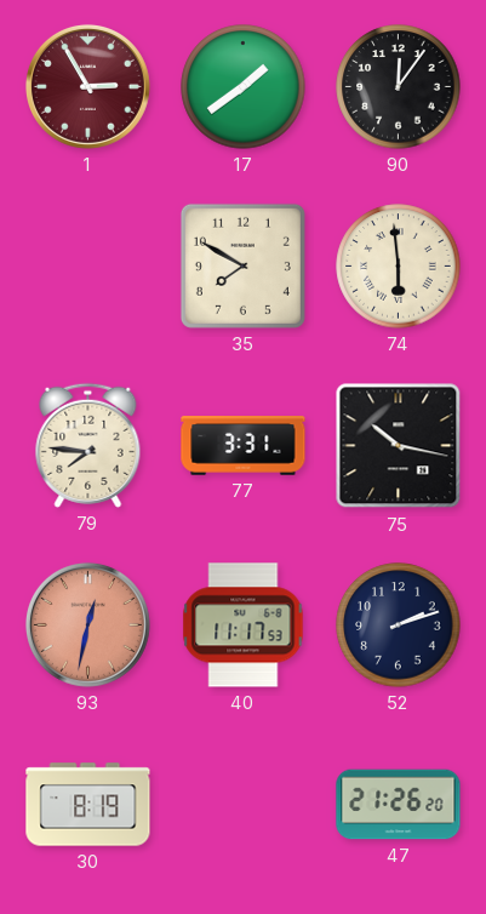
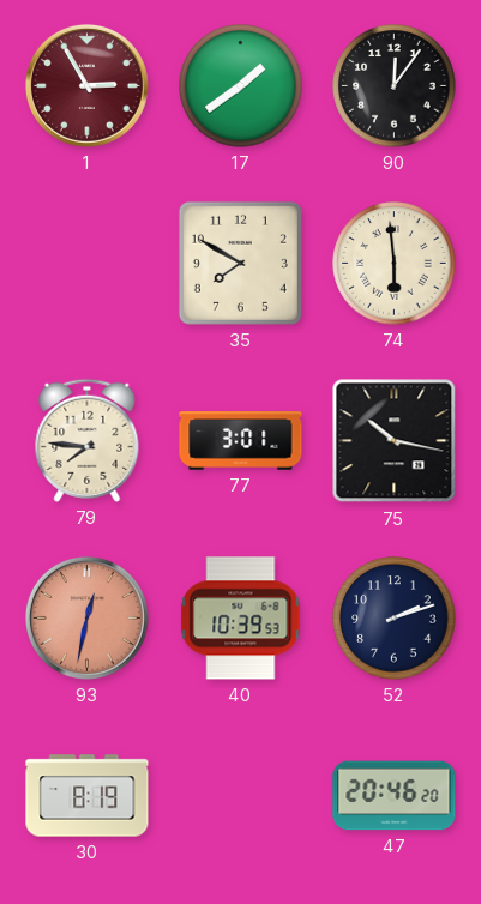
77: 3:31 -> 3:01 (241, 441)
40: 11:17 -> 10:39 (241, 619)
47: 21:26 -> 20:46 (395, 796)
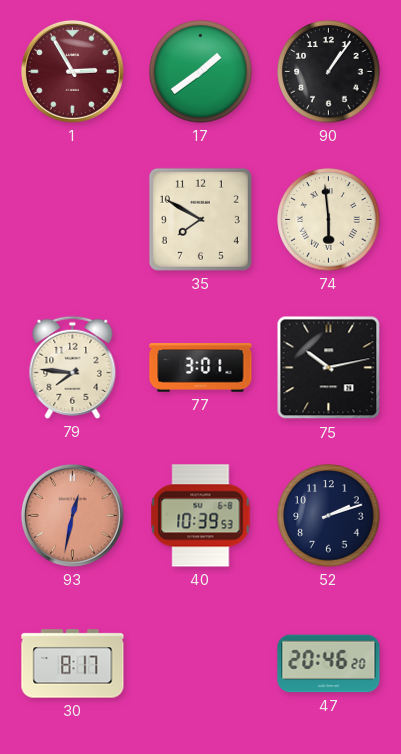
90: 12:06 -> 1:06 (329, 72)
75: 10:17 -> 10:13 (329, 368)
30: 8:19 -> 8:17 (73, 664)
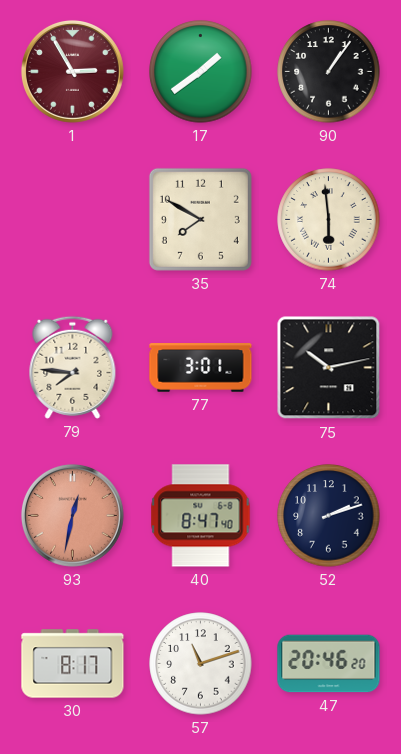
40: 10:39 -> 8:47 (201, 516)
57: none -> 11:12 (201, 664)
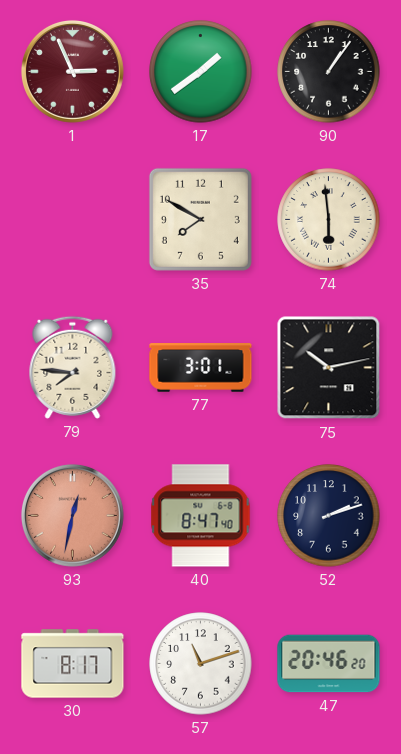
1: 2:55 -> 2:56 (72, 71)
